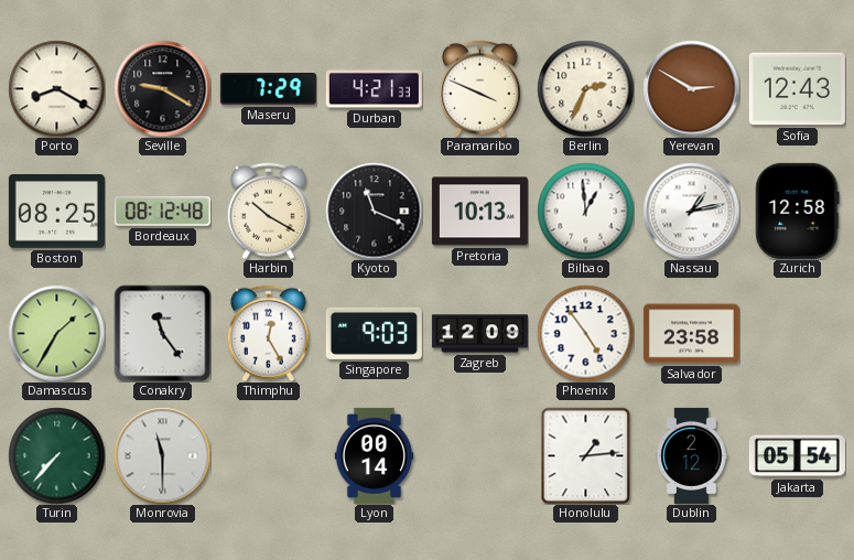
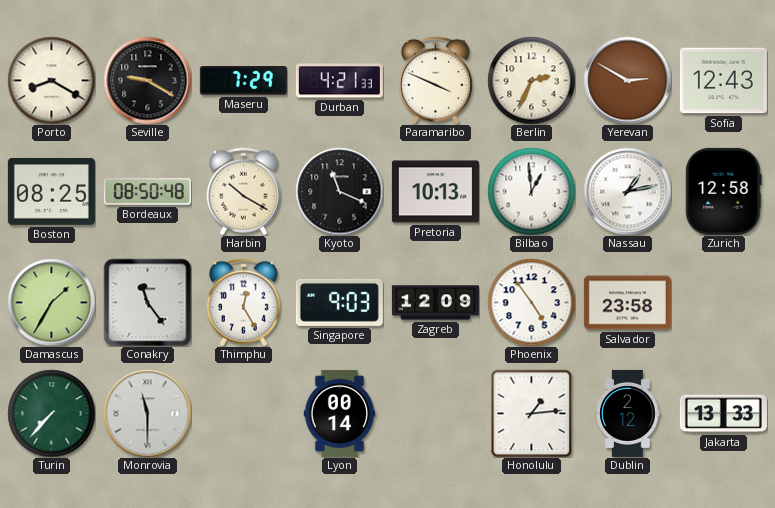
Bordeaux: 08:12 -> 08:50 (147, 192)
Jakarta: 05:54 -> 13:33 (723, 414)
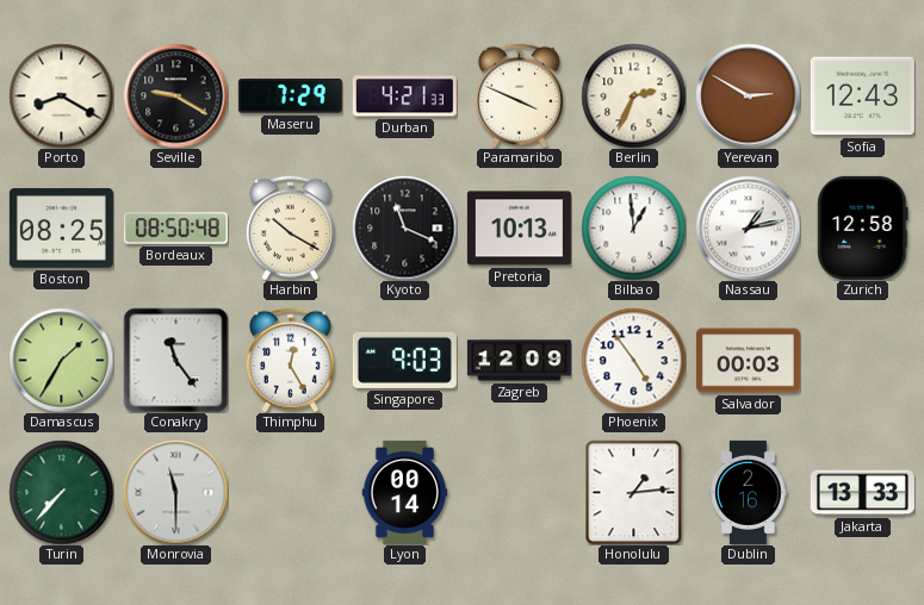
Salvador: 23:58 -> 00:03 (748, 361)
Dublin: 2:12 -> 2:16 (749, 492)
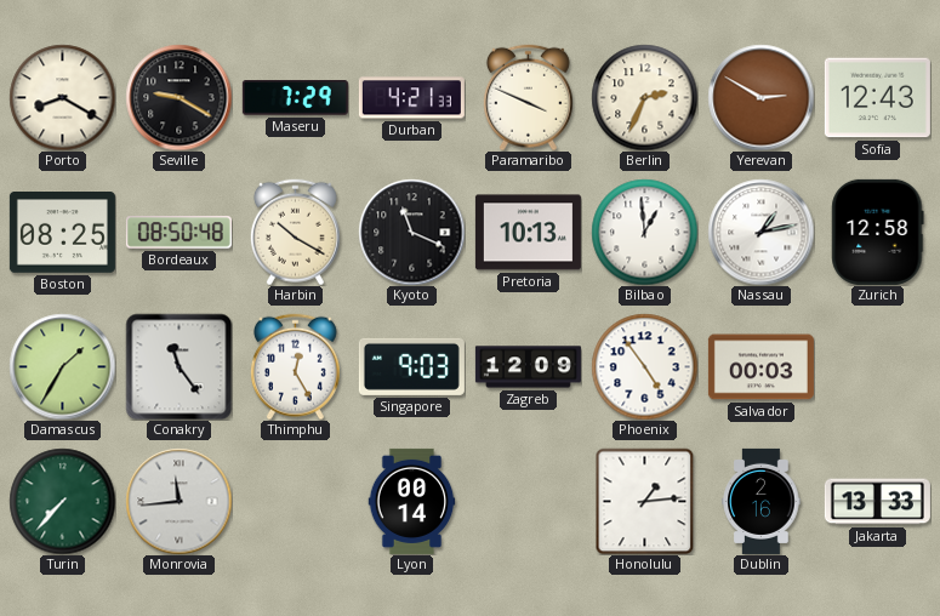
Monrovia: 11:30 -> 11:44 (178, 501)
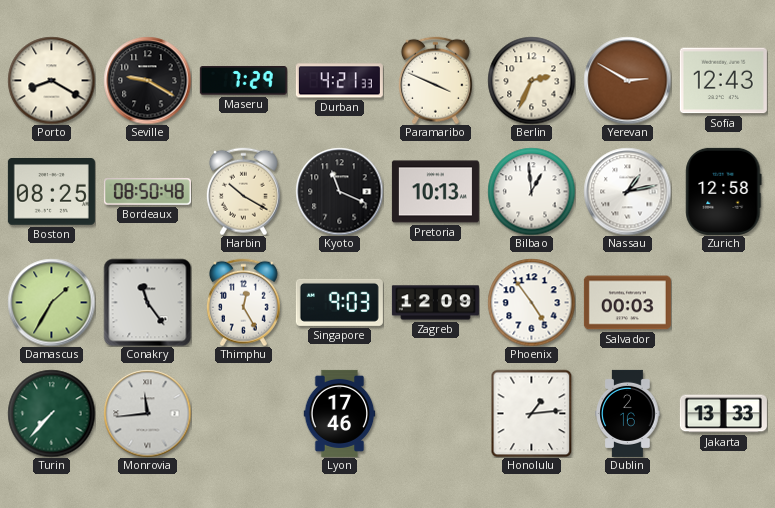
Lyon: 00:14 -> 17:46 (340, 413)
